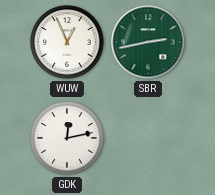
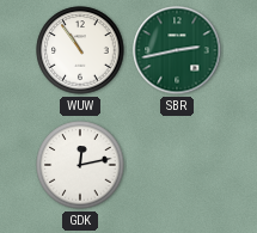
WUW: 12:56 -> 10:54 (80, 50)
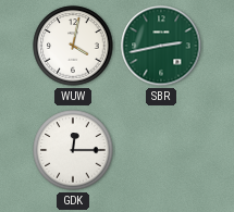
WUW: 10:54 -> 4:02 (73, 46)
GDK: 12:13 -> 12:15 (73, 150)
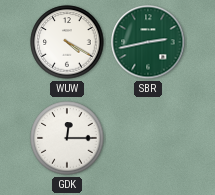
WUW: 4:02 -> 4:20 (67, 42)
